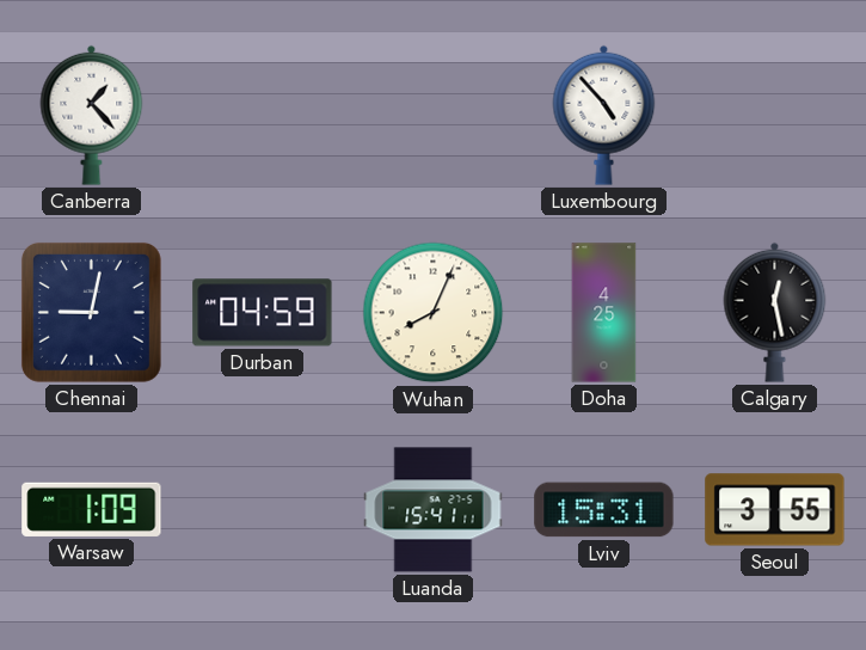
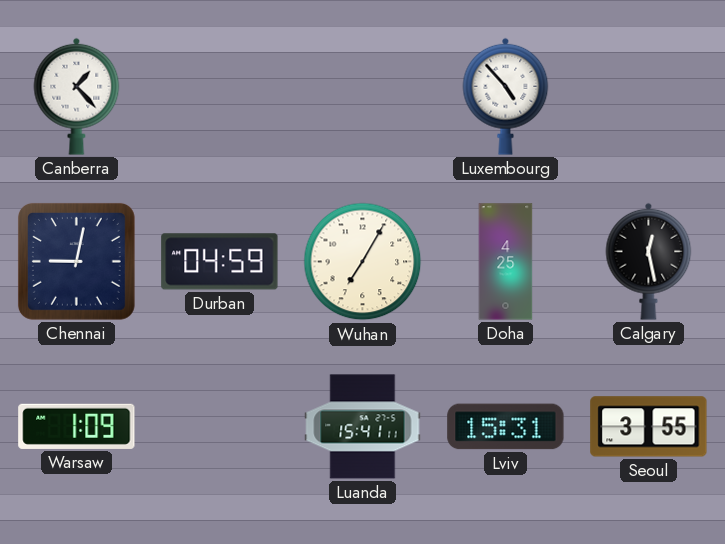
Wuhan: 8:04 -> 7:05 (363, 262)
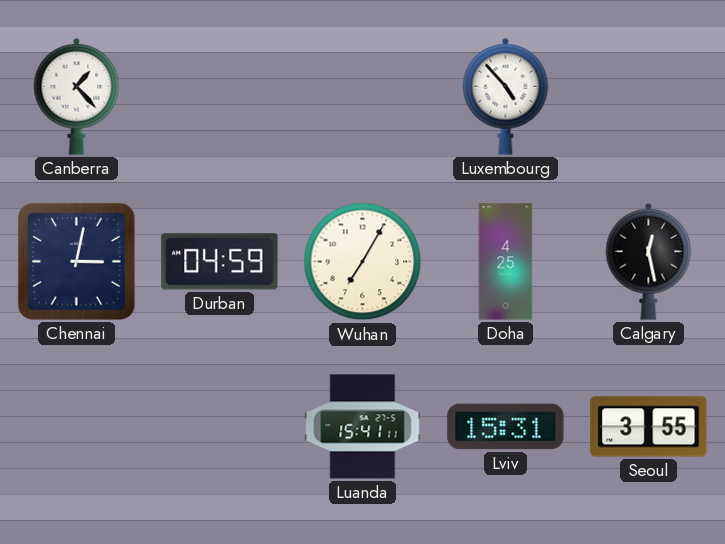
Chennai: 9:02 -> 3:02 (76, 261)
Warsaw: 1:09 -> none (77, 426)
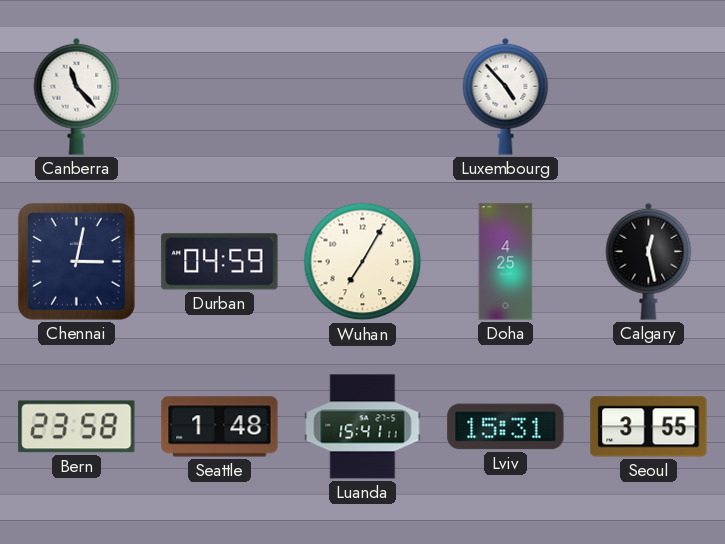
Canberra: 1:23 -> 11:23 (77, 96)
Bern: none -> 23:58 (77, 427)
Seattle: none -> 1:48 (220, 427)
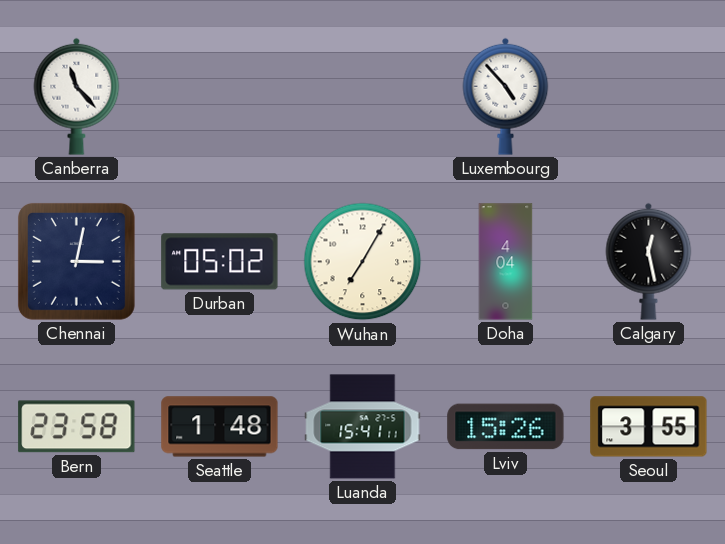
Durban: 04:59 -> 05:02 (220, 262)
Doha: 4:25 -> 4:04 (506, 262)
Lviv: 15:31 -> 15:26 (506, 427)
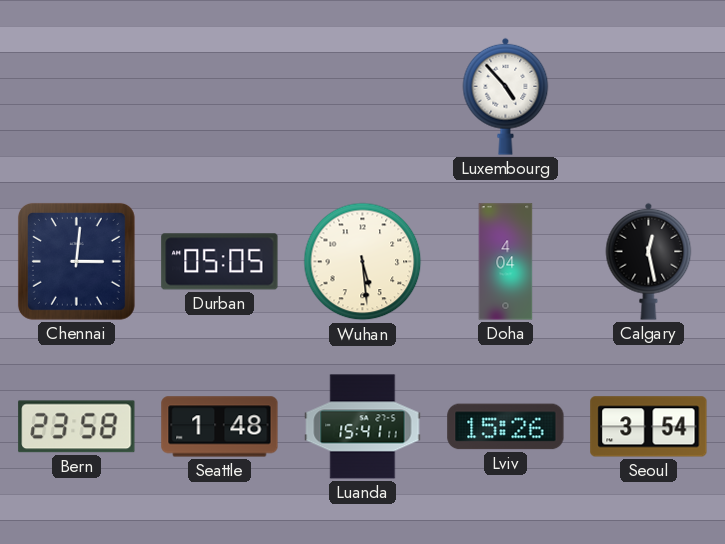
Canberra: 11:23 -> none (77, 96)
Chennai: 3:02 -> 3:01 (76, 261)
Durban: 05:02 -> 05:05 (220, 262)
Wuhan: 7:05 -> 5:29 (363, 262)
Seoul: 3:55 -> 3:54 (649, 427)
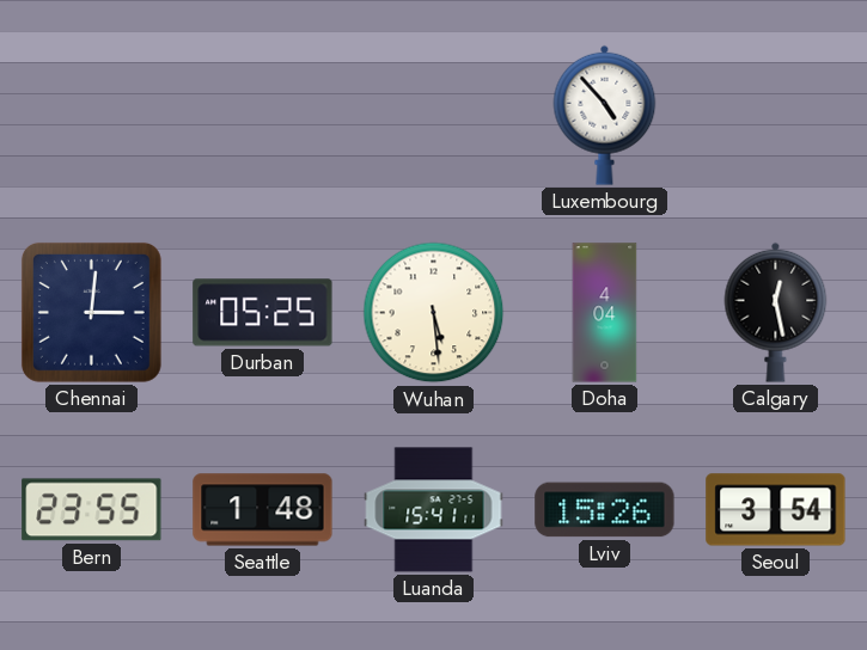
Durban: 05:05 -> 05:25 (263, 313)
Bern: 23:58 -> 23:55 (92, 510)
